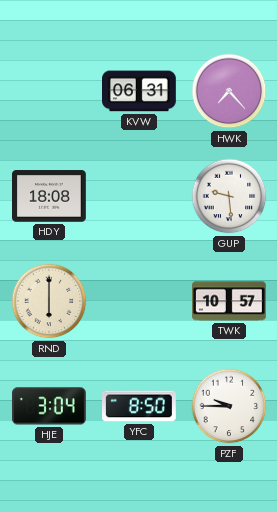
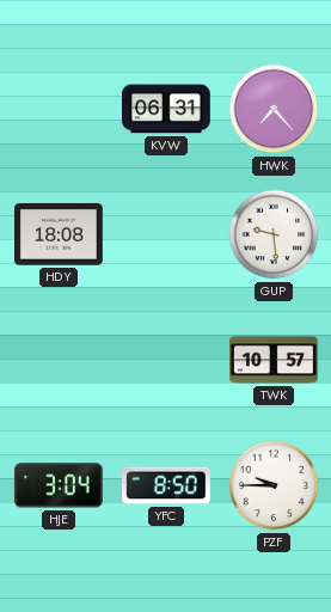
RND: 6:00 -> none (49, 301)
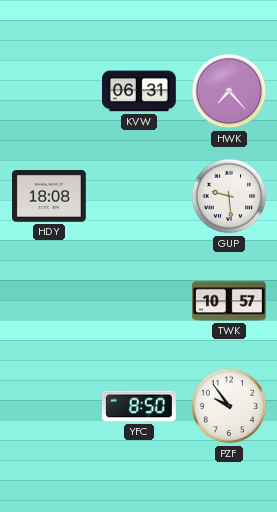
HJE: 3:04 -> none (60, 485)
PZF: 9:45 -> 9:54 (229, 406)
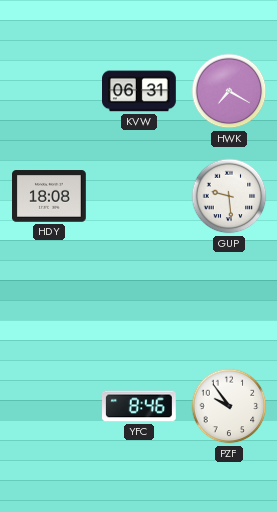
HWK: 7:23 -> 7:20 (229, 91)
TWK: 10:57 -> none (230, 301)
YFC: 8:50 -> 8:46 (140, 406)
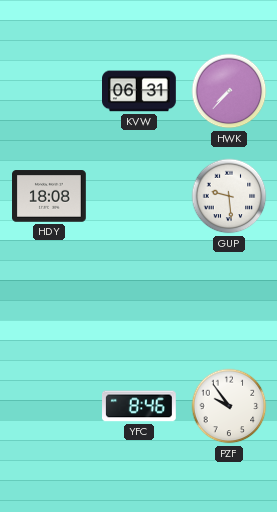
HWK: 7:20 -> 7:37 (229, 91)
